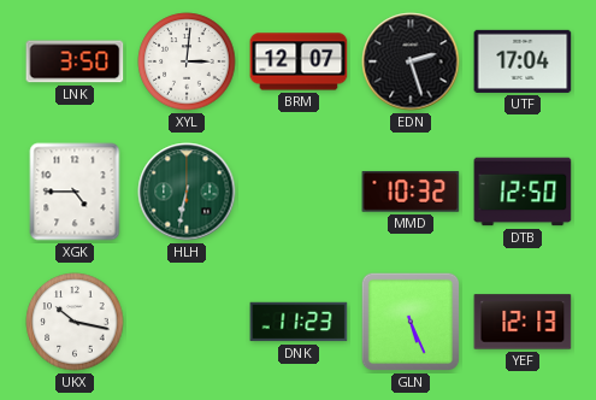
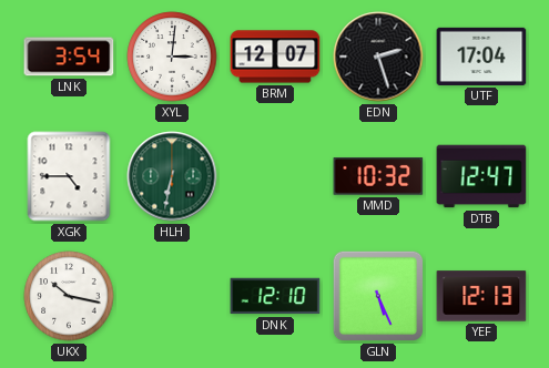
LNK: 3:50 -> 3:54 (69, 57)
DTB: 12:50 -> 12:47 (481, 176)
DNK: 11:23 -> 12:10 (275, 296)
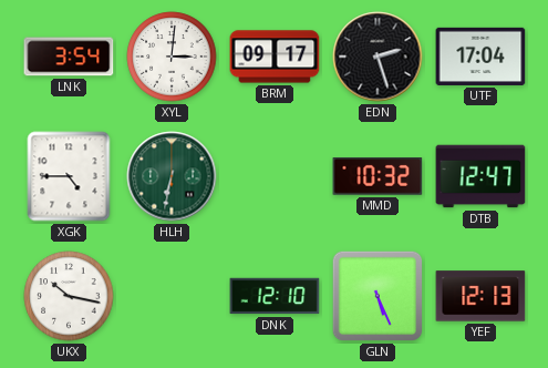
BRM: 12:07 -> 09:17 (275, 57)
